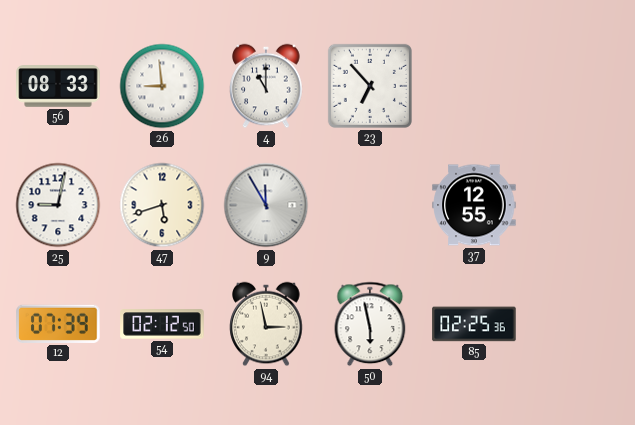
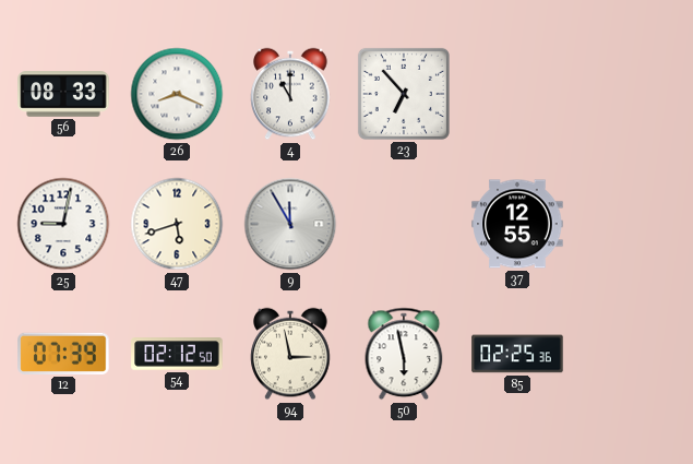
26: 8:59 -> 8:19 (177, 94)
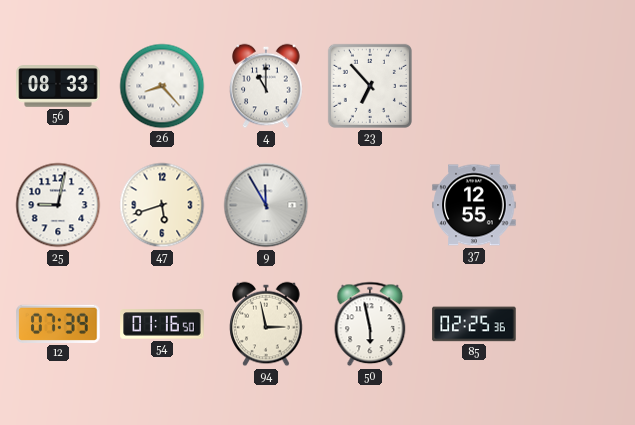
26: 8:19 -> 8:23 (162, 86)
54: 02:12 -> 01:16 (162, 324)
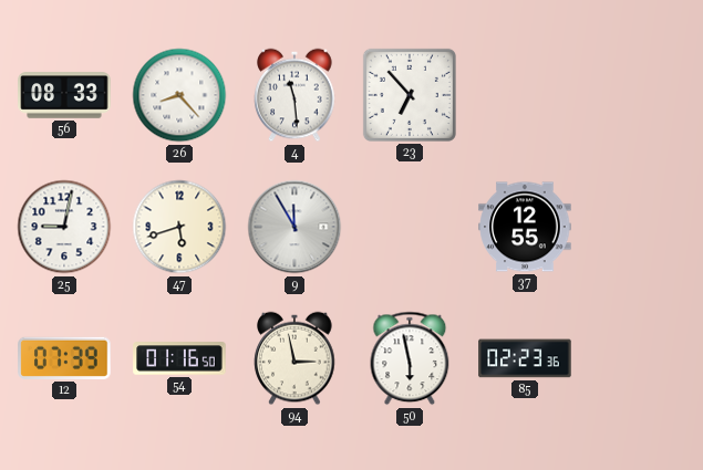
4: 11:00 -> 11:29 (294, 95)
85: 02:25 -> 02:23 (525, 358)
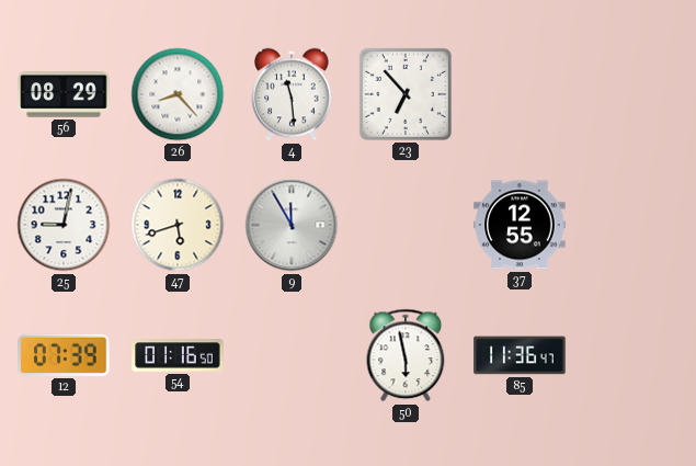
56: 08:33 -> 08:29 (64, 94)
94: 2:58 -> none (294, 358)
85: 02:23 -> 11:36 (520, 355)
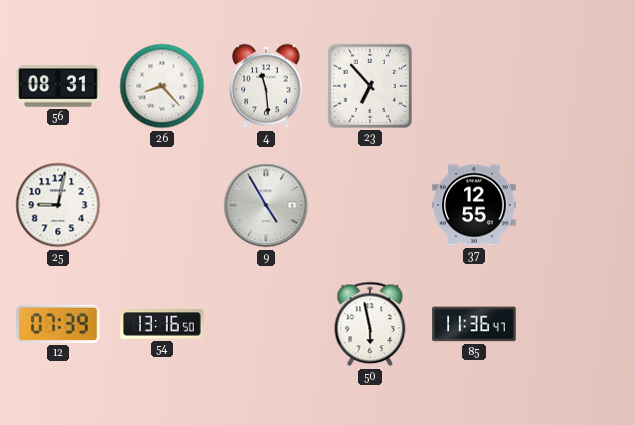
56: 08:29 -> 08:31 (58, 86)
47: 5:42 -> none (178, 225)
9: 11:55 -> 4:55 (266, 205)
54: 01:16 -> 13:16 (162, 324)
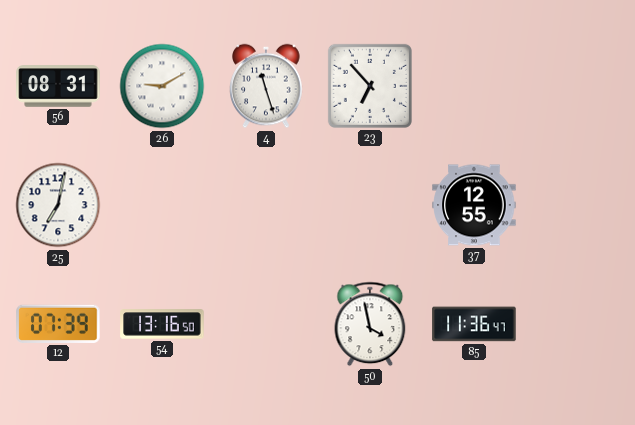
26: 8:23 -> 9:10 (162, 86)
4: 11:29 -> 11:27 (266, 86)
25: 9:02 -> 7:02 (58, 205)
9: 4:55 -> none (266, 205)
50: 5:58 -> 3:58 (370, 324)
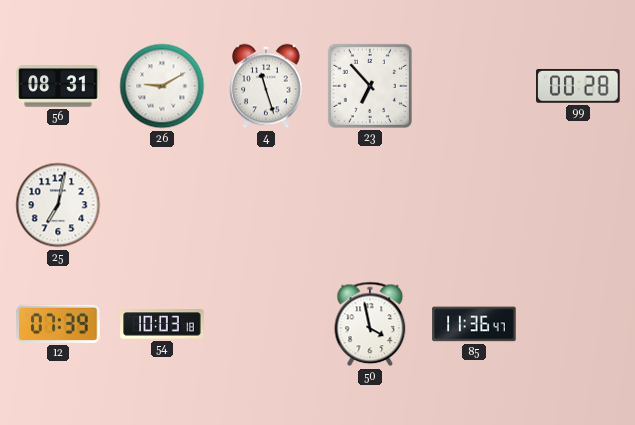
99: none -> 00:28 (578, 86)
37: 12:55 -> none (474, 205)
54: 13:16 -> 10:03 (162, 324)
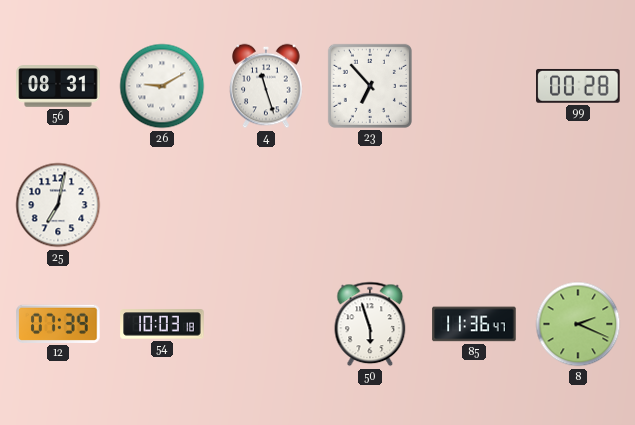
50: 3:58 -> 5:57 (370, 324)
8: none -> 2:19 (578, 324)
